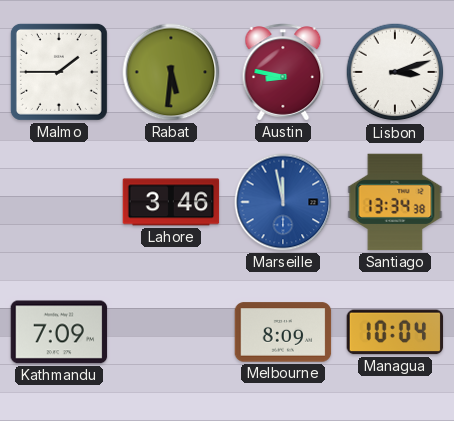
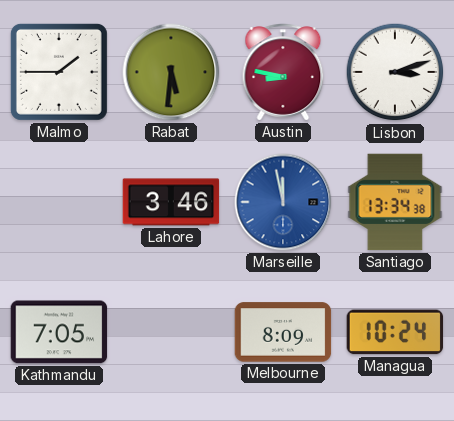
Kathmandu: 7:09 -> 7:05 (59, 332)
Managua: 10:04 -> 10:24 (395, 332)
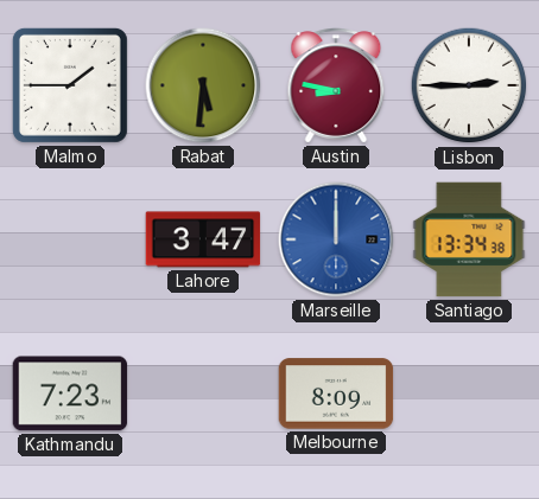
Lisbon: 3:12 -> 2:45 (469, 85)
Lahore: 3:46 -> 3:47 (203, 239)
Marseille: 11:58 -> 12:00 (336, 239)
Kathmandu: 7:05 -> 7:23 (70, 394)
Managua: 10:24 -> none (395, 332)
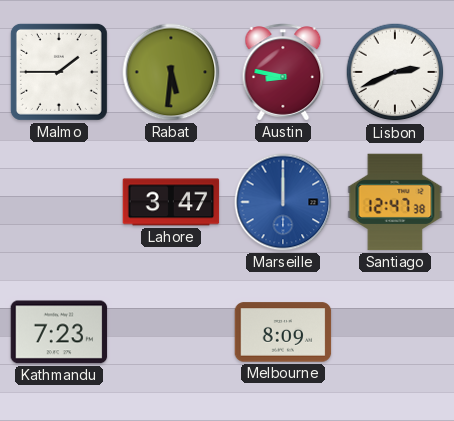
Lisbon: 2:45 -> 2:41 (395, 72)
Santiago: 13:34 -> 12:47 (395, 202)
